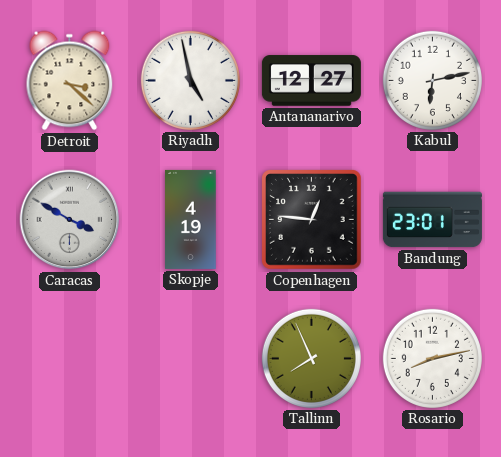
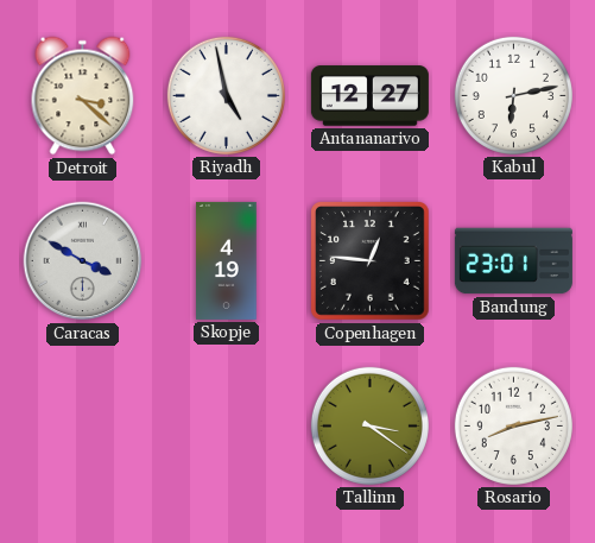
Tallinn: 7:56 -> 3:21 (369, 425)
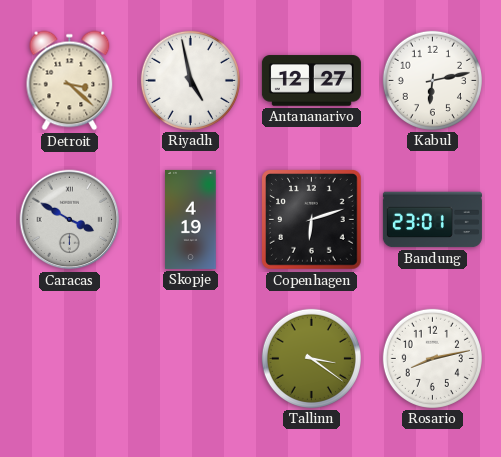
Copenhagen: 12:46 -> 6:12 (312, 220)
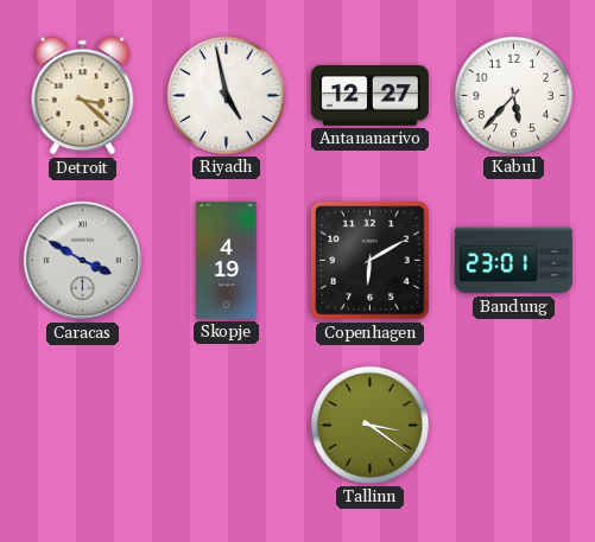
Kabul: 6:13 -> 5:37 (513, 95)
Copenhagen: 6:12 -> 6:10 (371, 261)
Rosario: 8:13 -> none (432, 358)
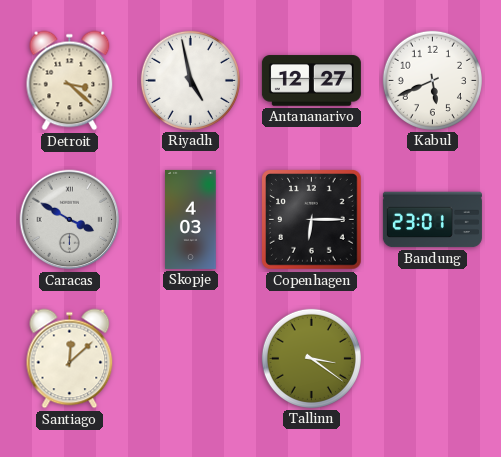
Kabul: 5:37 -> 5:41 (432, 80)
Skopje: 4:19 -> 4:03 (191, 219)
Copenhagen: 6:10 -> 6:15 (312, 220)
Santiago: none -> 12:08 (70, 359)
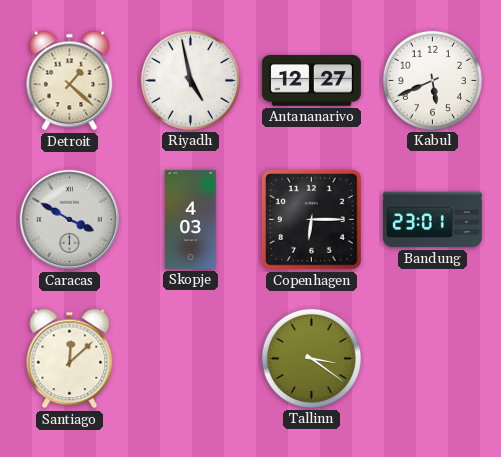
Detroit: 3:22 -> 1:22 (70, 81)
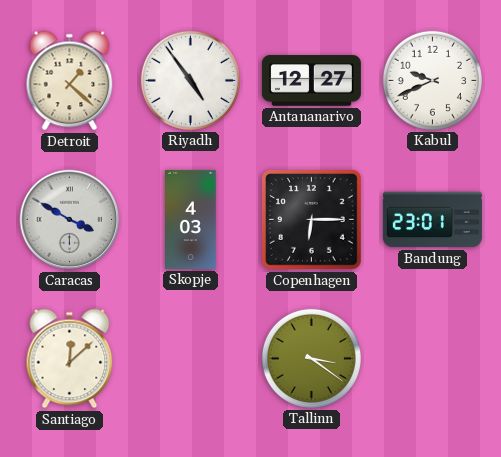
Riyadh: 4:58 -> 4:54 (190, 80)
Kabul: 5:41 -> 9:41 (432, 80)
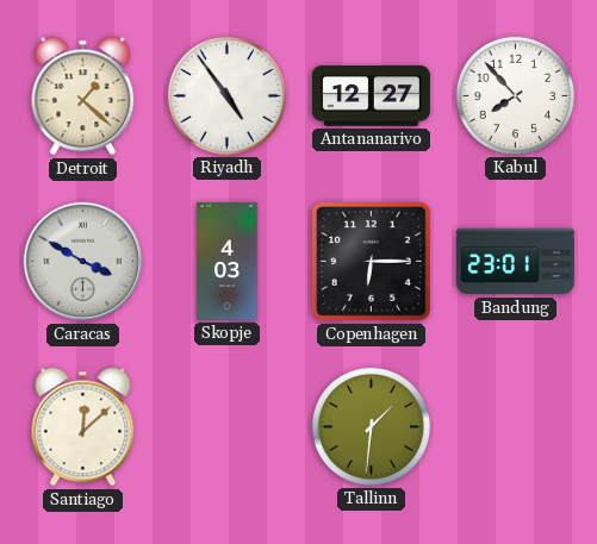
Kabul: 9:41 -> 7:53 (515, 95)
Tallinn: 3:21 -> 1:31 (371, 426)
